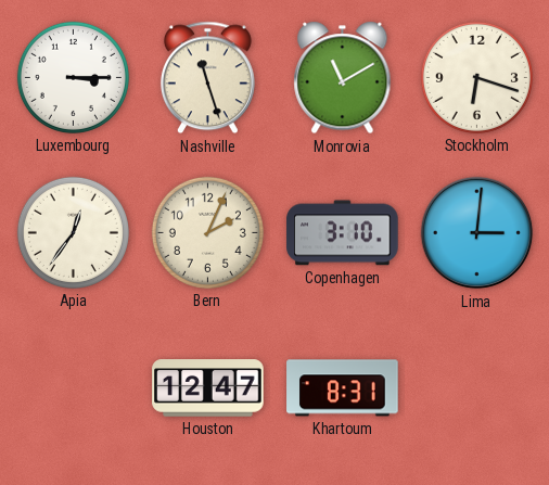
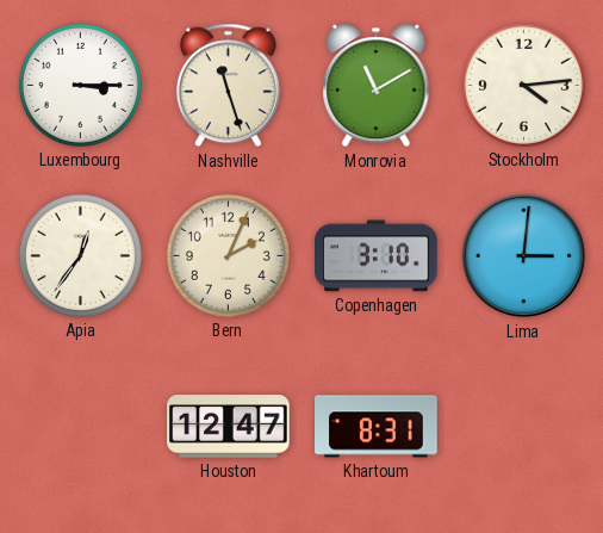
Stockholm: 6:18 -> 4:14 (523, 85)
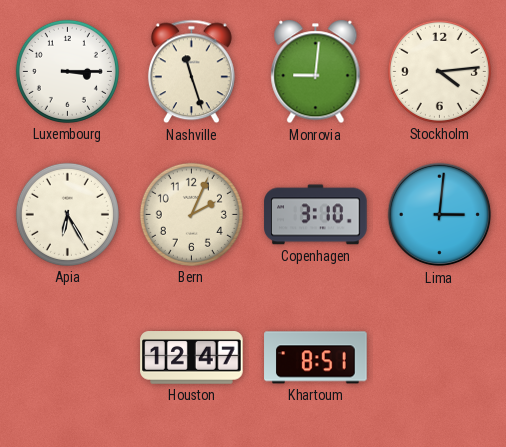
Monrovia: 11:10 -> 9:01 (316, 72)
Apia: 12:36 -> 6:25 (67, 214)
Khartoum: 8:31 -> 8:51 (316, 358)
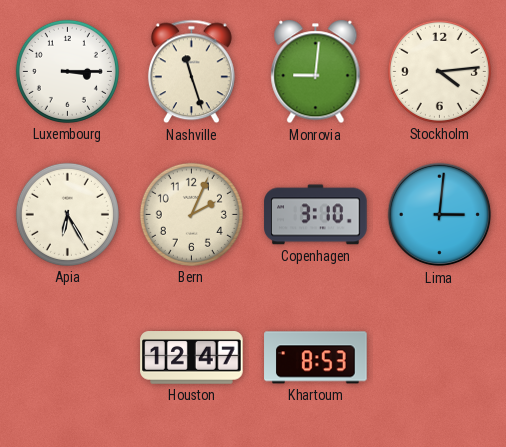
Khartoum: 8:51 -> 8:53 (316, 358)
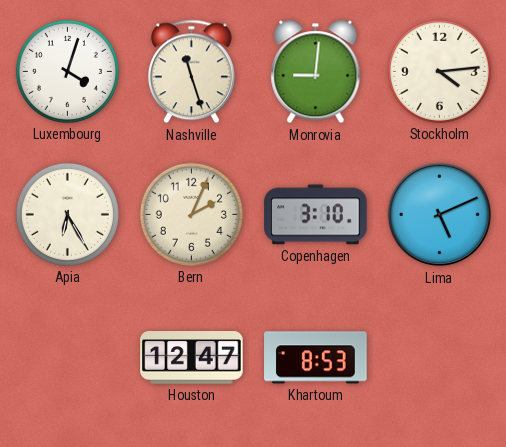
Luxembourg: 3:15 -> 4:03 (67, 71)
Lima: 3:01 -> 5:11 (440, 215)
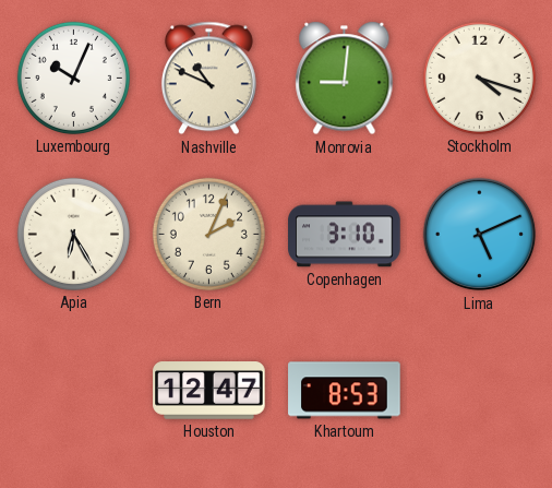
Luxembourg: 4:03 -> 10:04 (73, 78)
Nashville: 11:27 -> 10:49 (208, 79)
Stockholm: 4:14 -> 4:18 (479, 78)
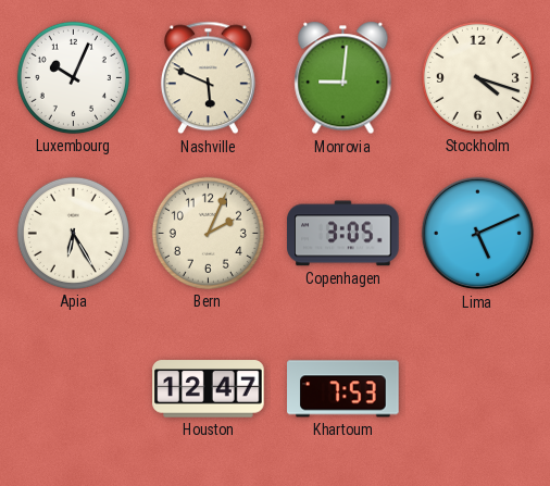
Nashville: 10:49 -> 5:49 (208, 78)
Copenhagen: 3:10 -> 3:05 (343, 234)
Khartoum: 8:53 -> 7:53 (343, 389)
